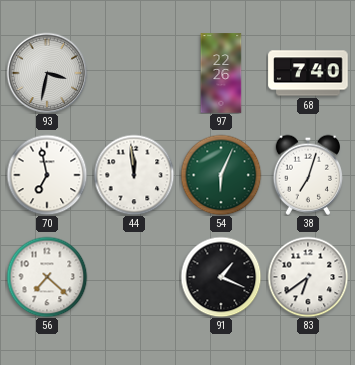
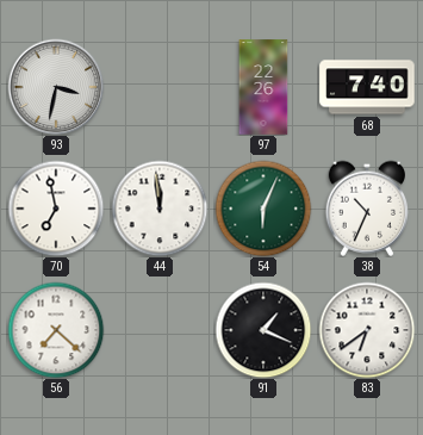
38: 7:03 -> 10:34 (366, 209)
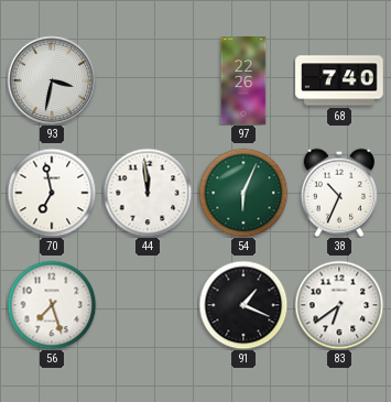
56: 7:22 -> 7:27 (52, 305)
